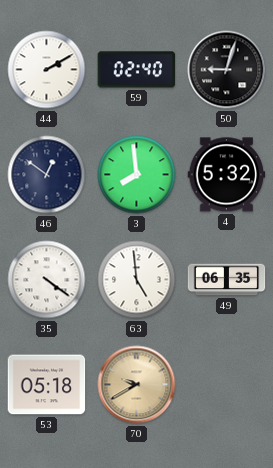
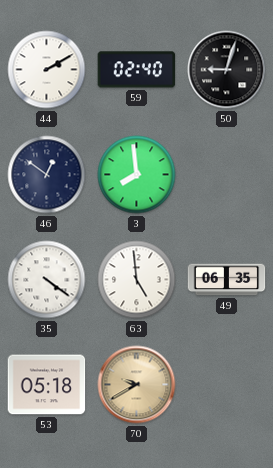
4: 5:32 -> none (227, 175)
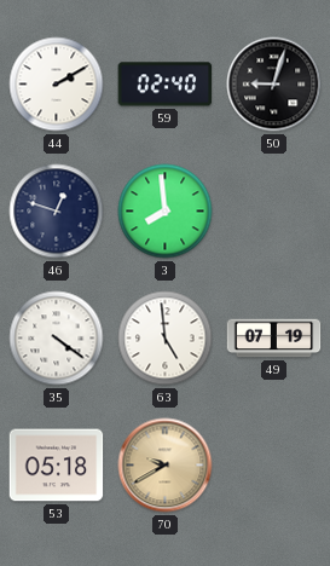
46: 12:51 -> 12:48 (57, 212)
49: 06:35 -> 07:19 (274, 339)
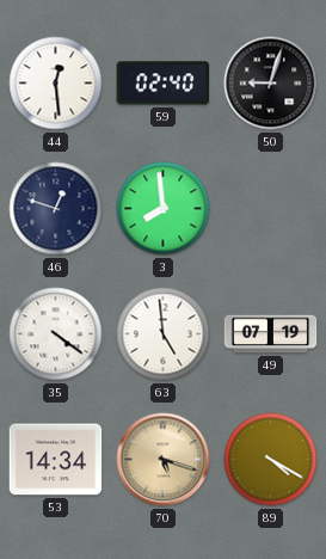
44: 2:10 -> 12:29 (56, 84)
53: 05:18 -> 14:34 (56, 460)
70: 9:40 -> 5:18 (164, 460)
89: none -> 4:20 (271, 460)
